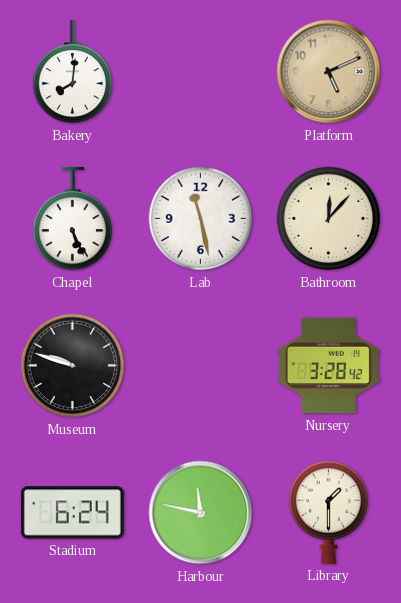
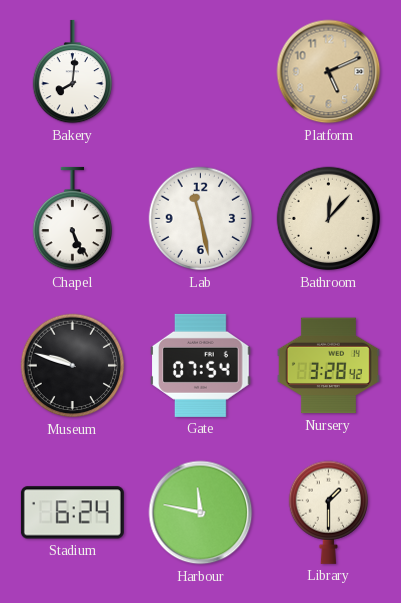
Gate: none -> 07:54 (201, 365)
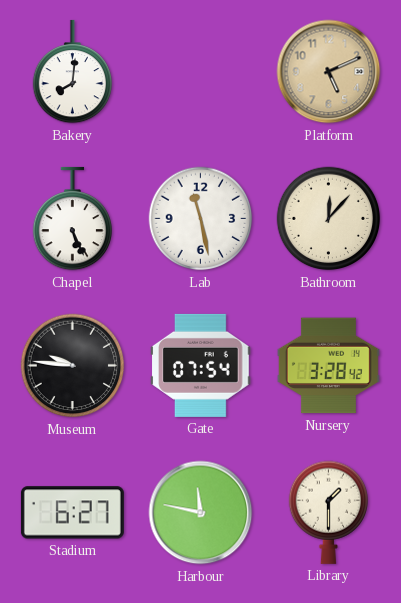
Museum: 9:48 -> 9:46 (73, 366)
Stadium: 6:24 -> 6:27 (72, 513)
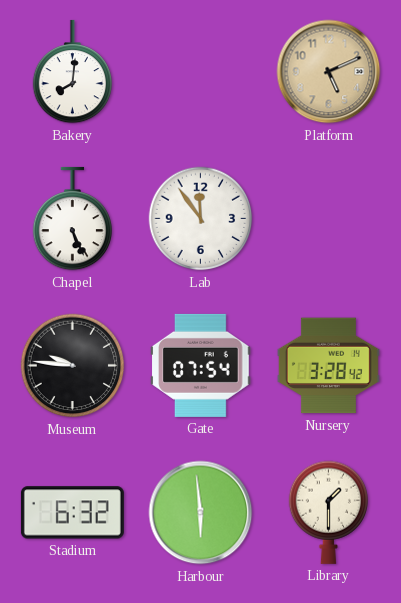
Lab: 11:28 -> 11:54 (201, 219)
Bathroom: 12:07 -> none (329, 219)
Stadium: 6:27 -> 6:32 (72, 513)
Harbour: 11:47 -> 5:59 (201, 513)
